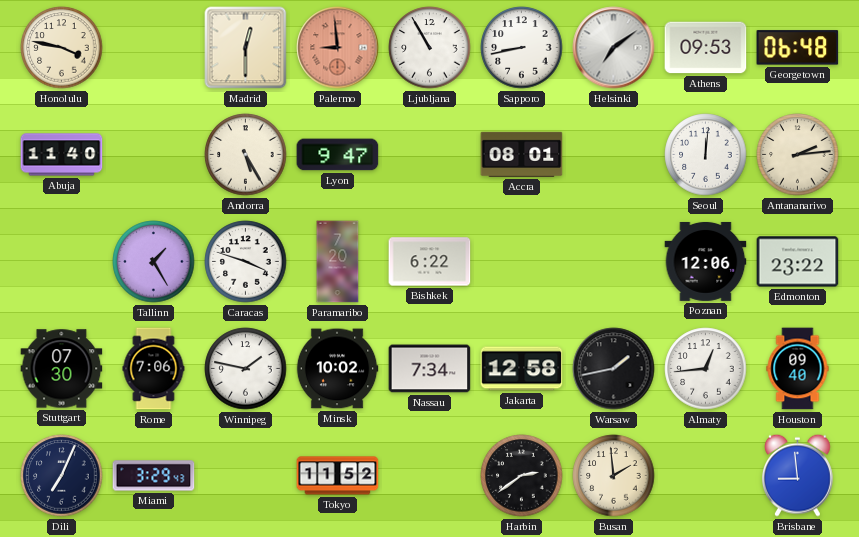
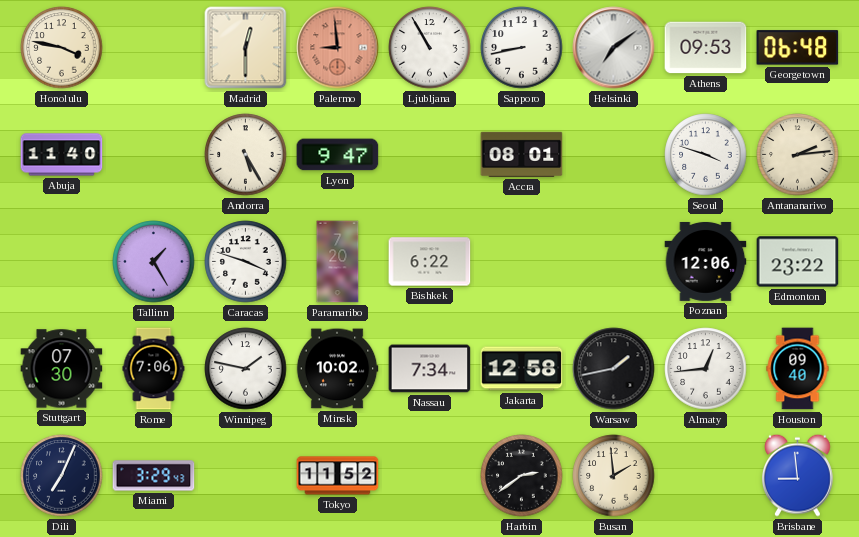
Seoul: 12:01 -> 3:48 (706, 155)
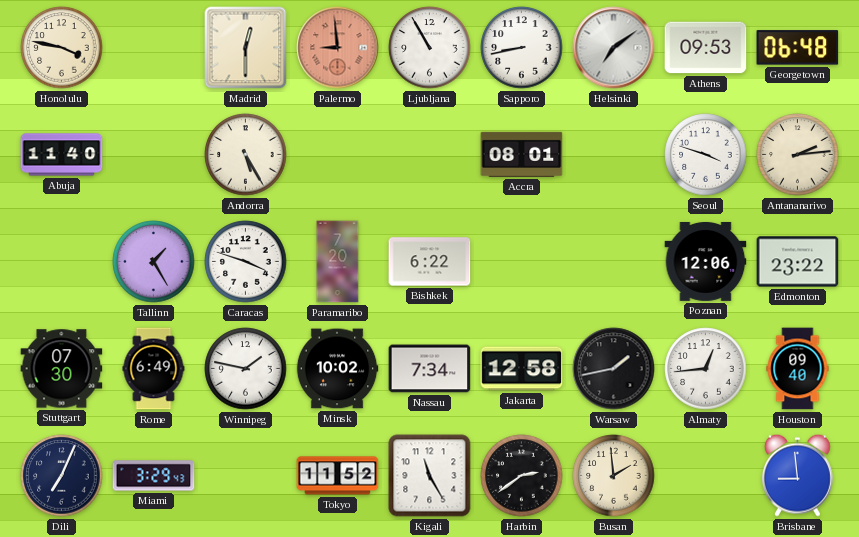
Lyon: 9:47 -> none (338, 155)
Rome: 7:06 -> 6:49 (154, 369)
Kigali: none -> 11:25 (430, 476)
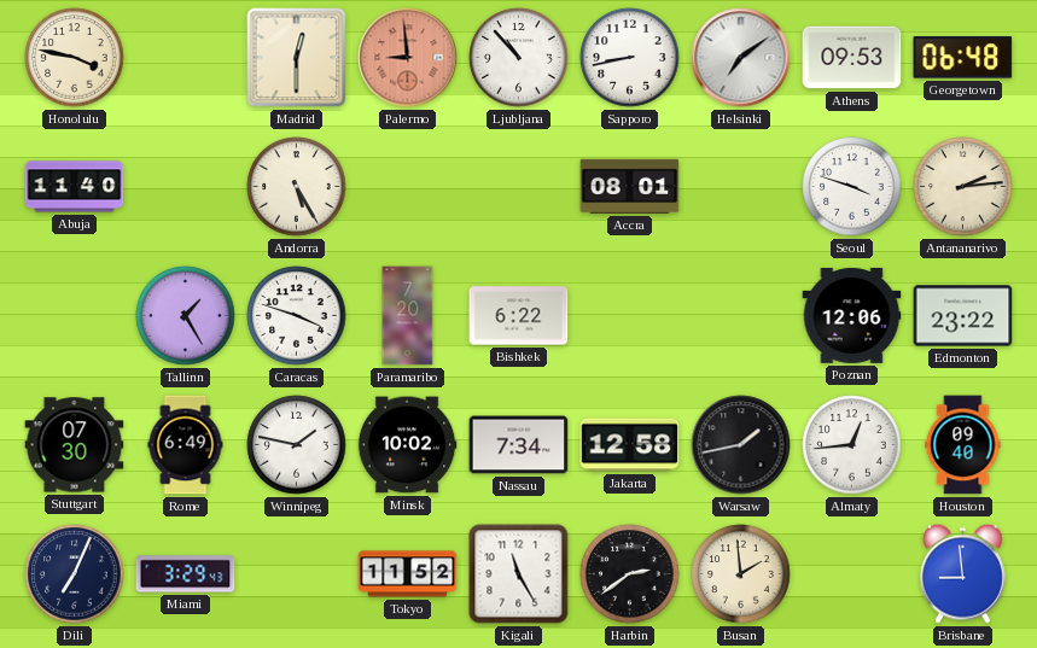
Ljubljana: 10:55 -> 10:53 (519, 58)
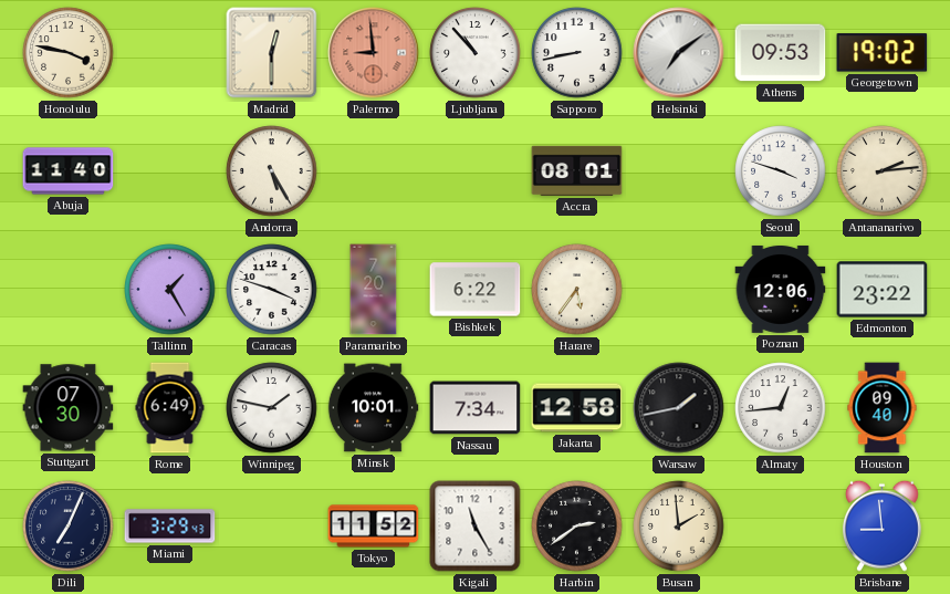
Georgetown: 06:48 -> 19:02 (883, 53)
Harare: none -> 5:36 (577, 290)
Minsk: 10:02 -> 10:01 (373, 408)
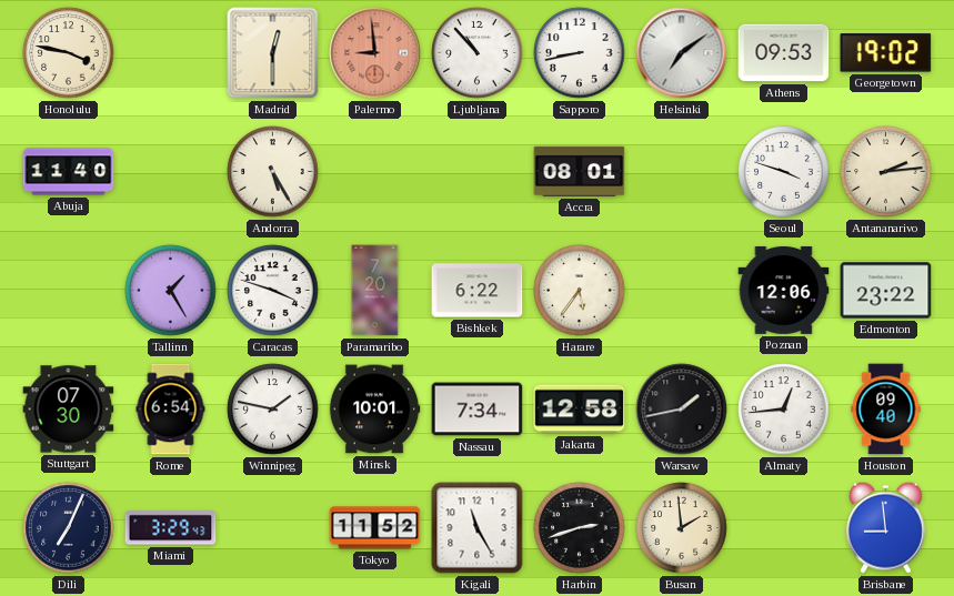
Rome: 6:49 -> 6:54 (171, 410)
Harbin: 2:39 -> 2:42 (580, 528)
